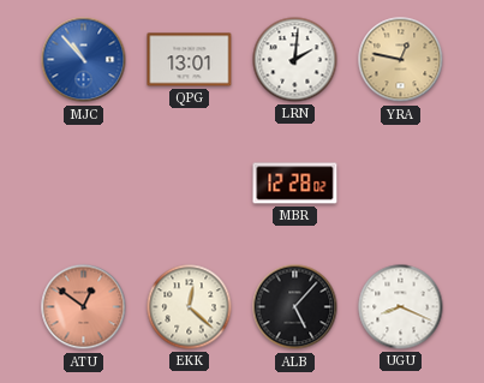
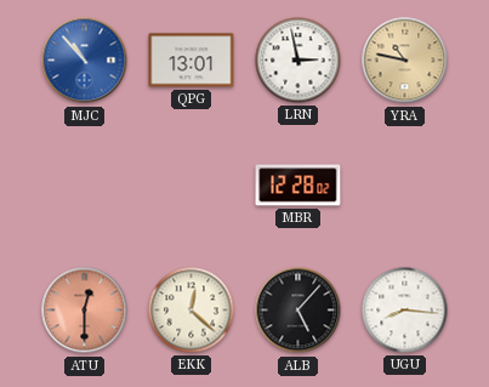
LRN: 2:01 -> 2:58 (298, 61)
YRA: 12:47 -> 10:47 (405, 61)
ATU: 12:51 -> 12:30 (85, 311)
UGU: 8:19 -> 8:16 (405, 311)
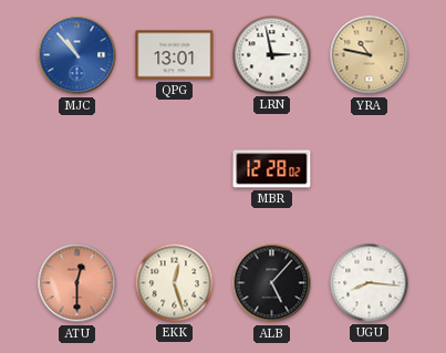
EKK: 12:22 -> 12:27 (175, 283)
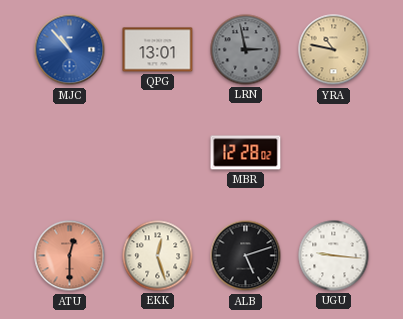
LRN dial: white -> grey (246, 50)
ALB: 5:07 -> 5:12 (246, 256)
UGU: 8:16 -> 9:16 (334, 256)
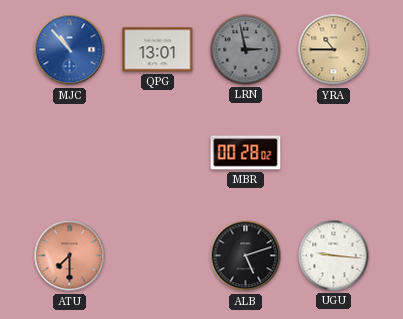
YRA: 10:47 -> 10:45 (334, 50)
MBR: 12:28 -> 00:28 (246, 153)
ATU: 12:30 -> 7:30 (70, 256)
EKK: 12:27 -> none (158, 256)
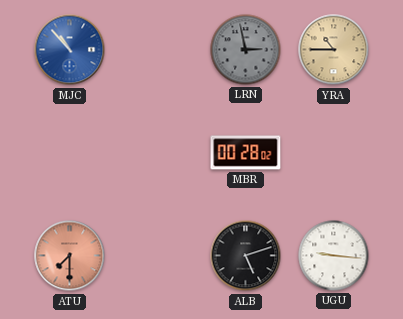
QPG: 13:01 -> none (158, 50)
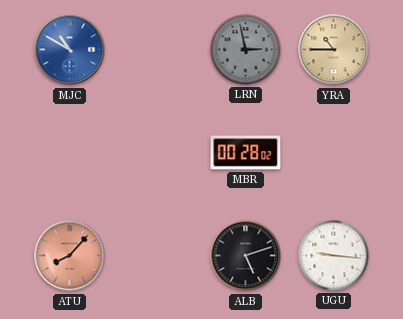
MJC: 10:53 -> 10:50 (70, 50)
ATU: 7:30 -> 8:07 (70, 256)
